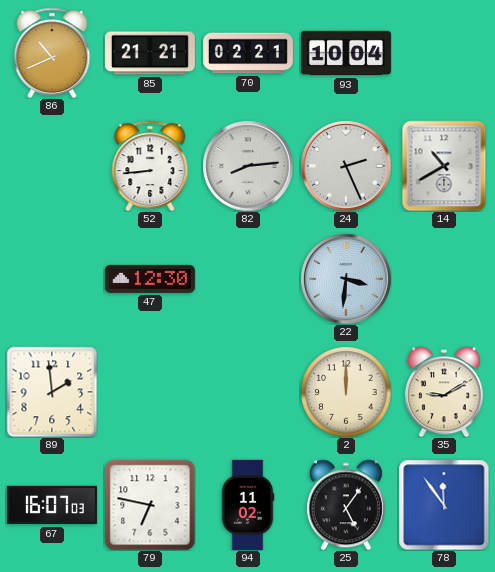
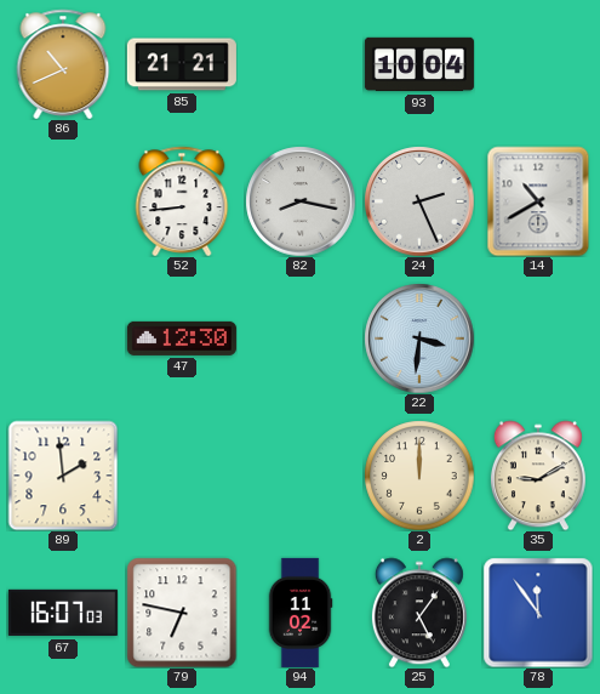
70: 02:21 -> none (248, 53)
82: 8:14 -> 8:17 (301, 201)
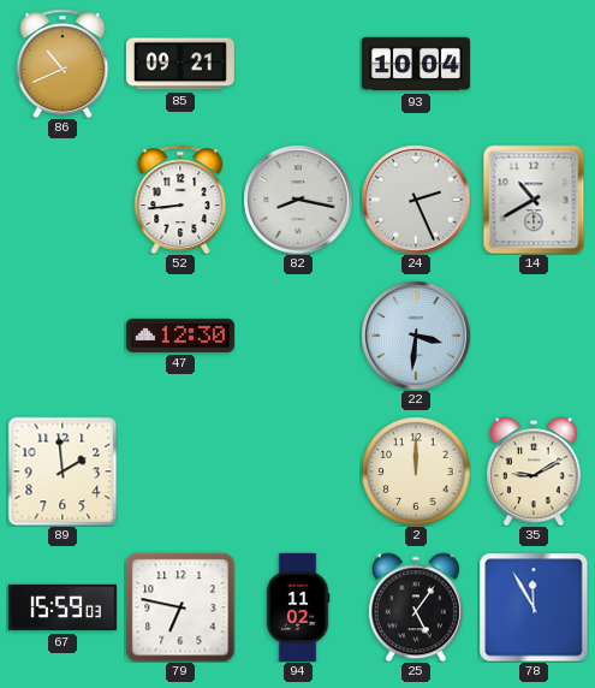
85: 21:21 -> 09:21 (180, 64)
67: 16:07 -> 15:59 (63, 607)
78: 11:54 -> 11:55 (534, 607)
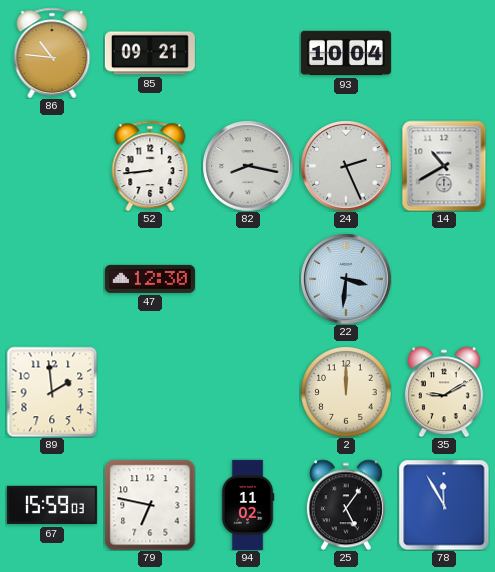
86: 10:41 -> 10:46 (52, 53)
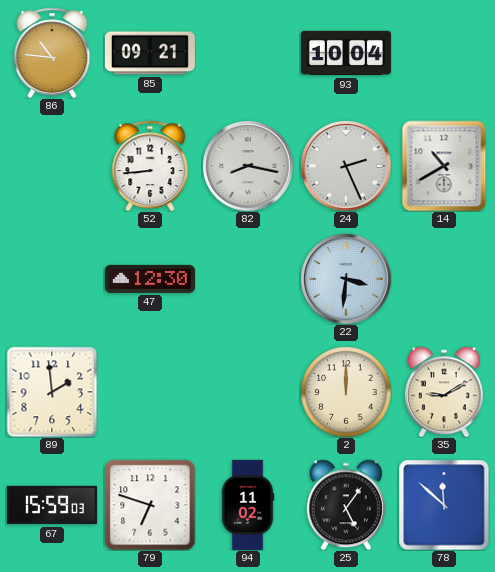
79: 6:47 -> 6:48 (150, 505)
78: 11:55 -> 11:52 (444, 505)
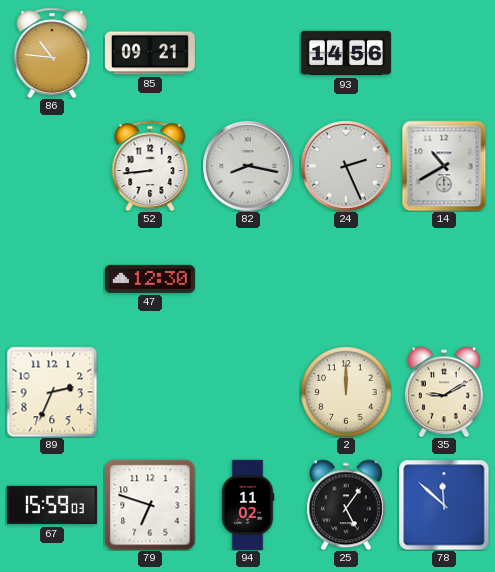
93: 10:04 -> 14:56 (346, 53)
22: 3:31 -> none (346, 279)
89: 1:59 -> 2:34 (52, 392)
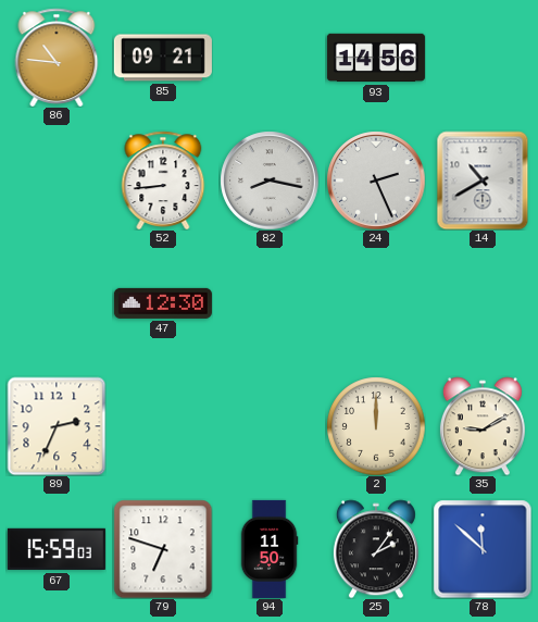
94: 11:02 -> 11:50 (270, 549)
25: 5:06 -> 2:06 (376, 549)
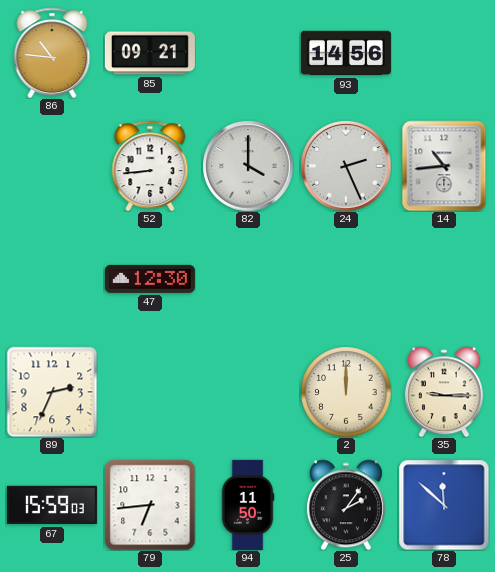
82: 8:17 -> 4:00 (248, 166)
14: 10:40 -> 10:44 (444, 166)
35: 9:10 -> 9:15 (444, 392)
79: 6:48 -> 6:44 (150, 505)
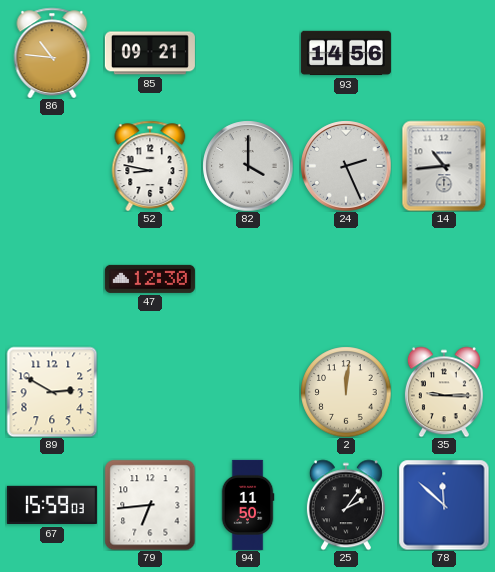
52: 8:44 -> 8:47 (150, 166)
89: 2:34 -> 2:50 (52, 392)
2: 12:00 -> 12:01 (346, 392)
